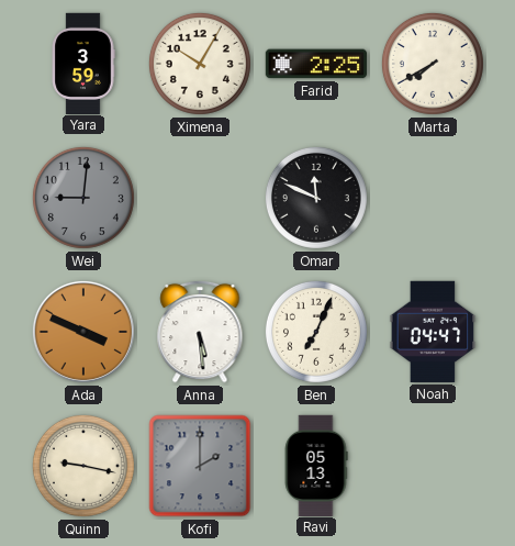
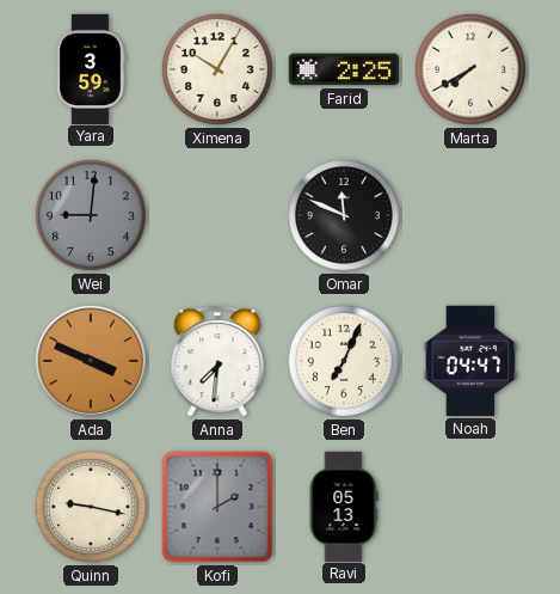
Anna: 5:29 -> 7:31 (217, 361)
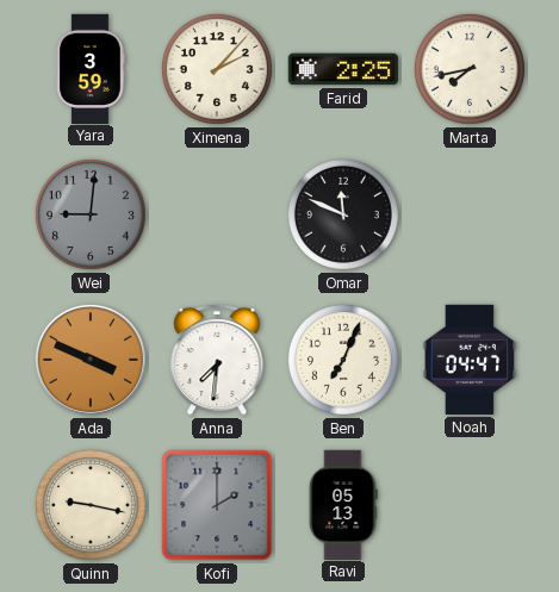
Ximena: 10:05 -> 2:07 (217, 69)
Marta: 7:40 -> 7:43 (470, 69)
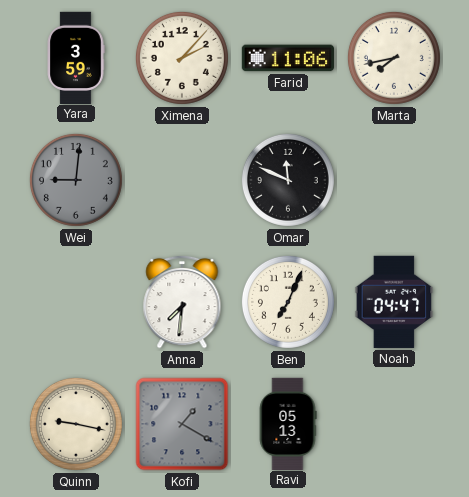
Farid: 2:25 -> 11:06 (287, 58)
Ada: 3:49 -> none (91, 360)
Kofi: 2:00 -> 1:20 (182, 424)
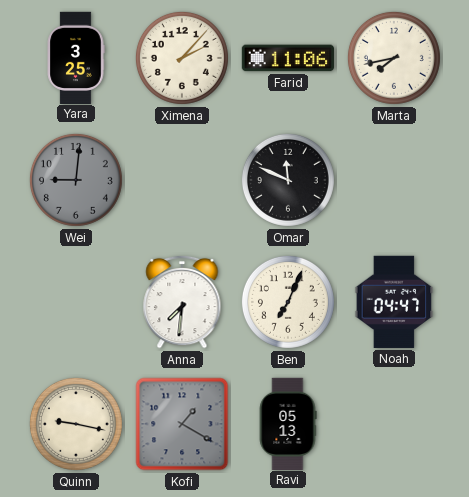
Yara: 3:59 -> 3:25 (76, 57)
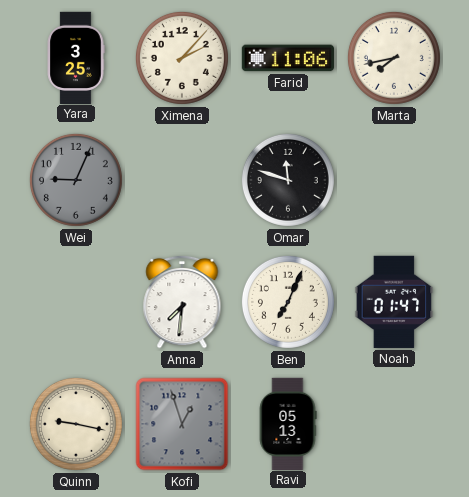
Wei: 9:01 -> 9:04 (76, 180)
Omar: 11:49 -> 11:48 (288, 180)
Noah: 04:47 -> 01:47 (394, 302)
Kofi: 1:20 -> 12:57 (182, 424)
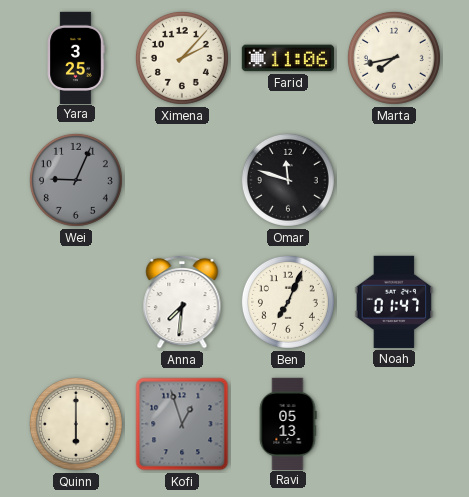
Quinn: 9:17 -> 6:00 (76, 424)
